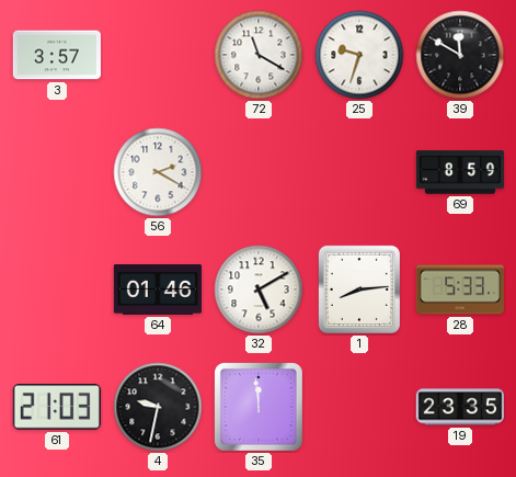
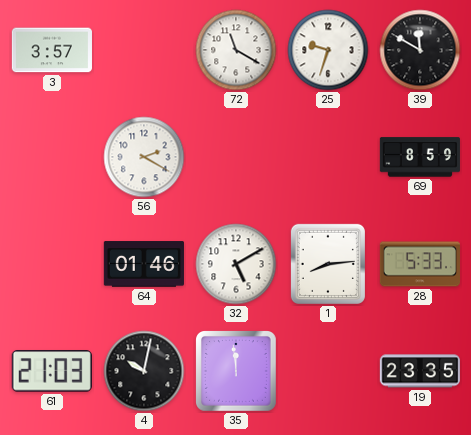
4: 9:32 -> 10:02 (144, 371)
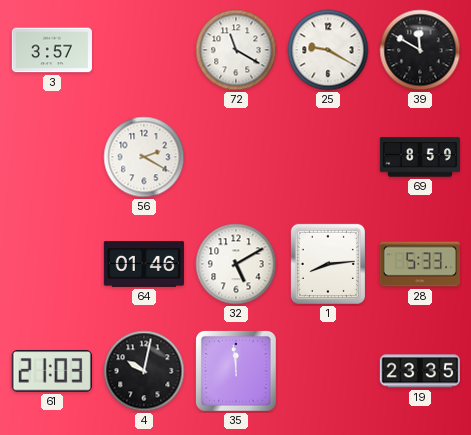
25: 9:33 -> 9:20 (328, 50)
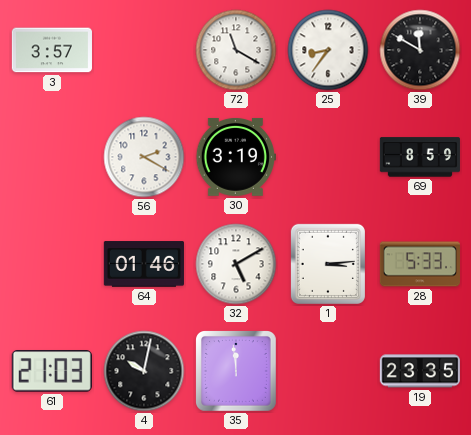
25: 9:20 -> 8:36 (328, 50)
30: none -> 3:19 (236, 157)
1: 8:14 -> 3:14 (328, 264)
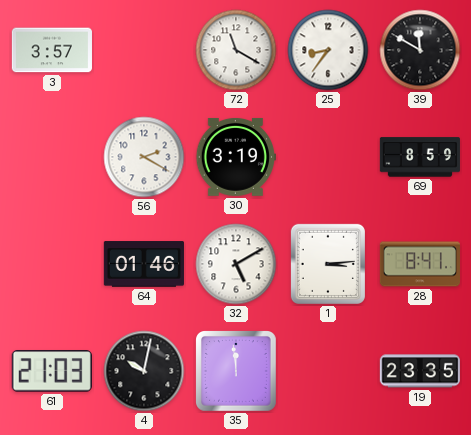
28: 5:33 -> 8:41 (419, 264)
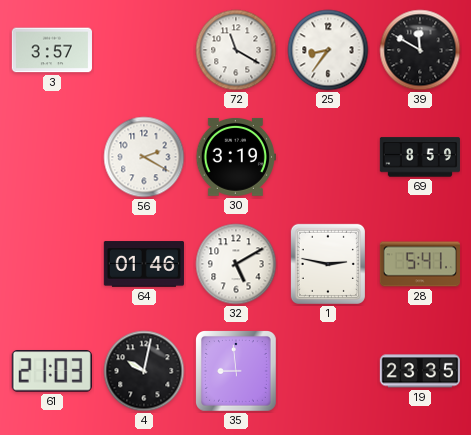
1: 3:14 -> 2:47 (328, 264)
28: 8:41 -> 5:41 (419, 264)
35: 11:59 -> 8:59 (237, 372)
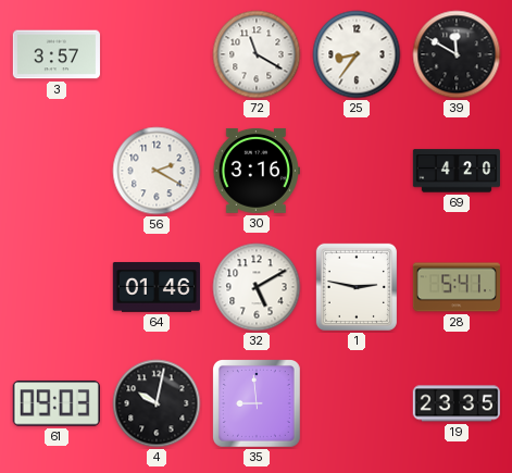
30: 3:19 -> 3:16 (257, 171)
69: 8:59 -> 4:20 (457, 171)
61: 21:03 -> 09:03 (57, 403)
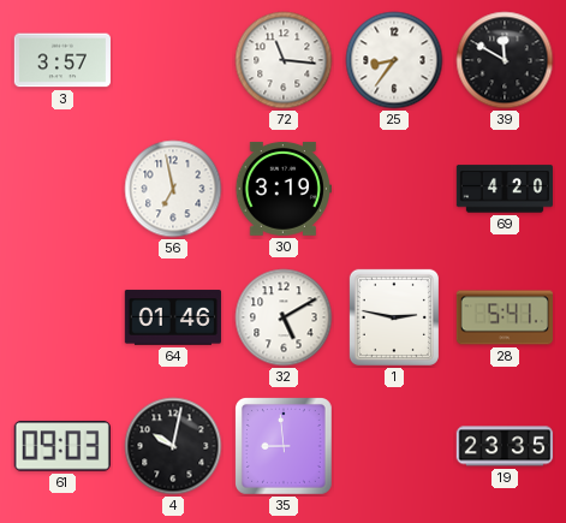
72: 11:20 -> 11:16 (284, 60)
56: 2:20 -> 6:58 (173, 189)
30: 3:16 -> 3:19 (284, 189)
